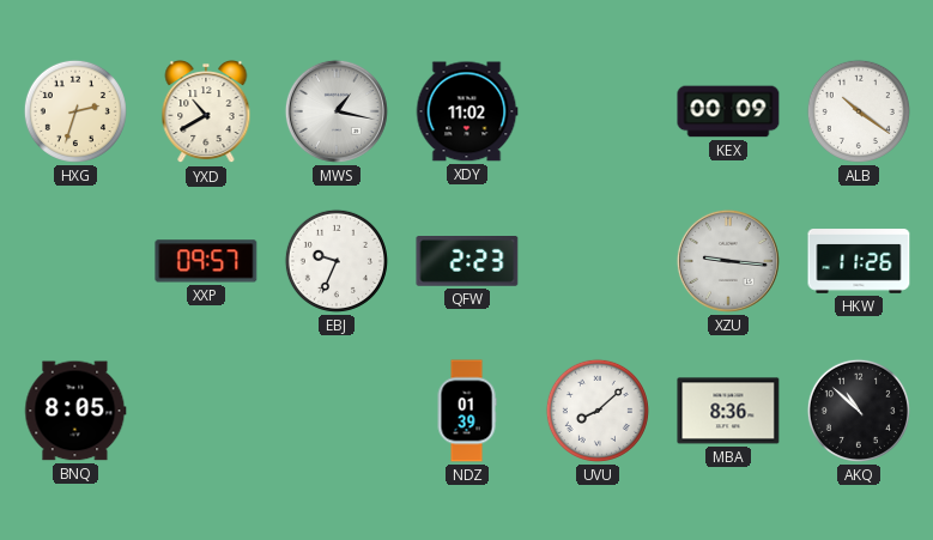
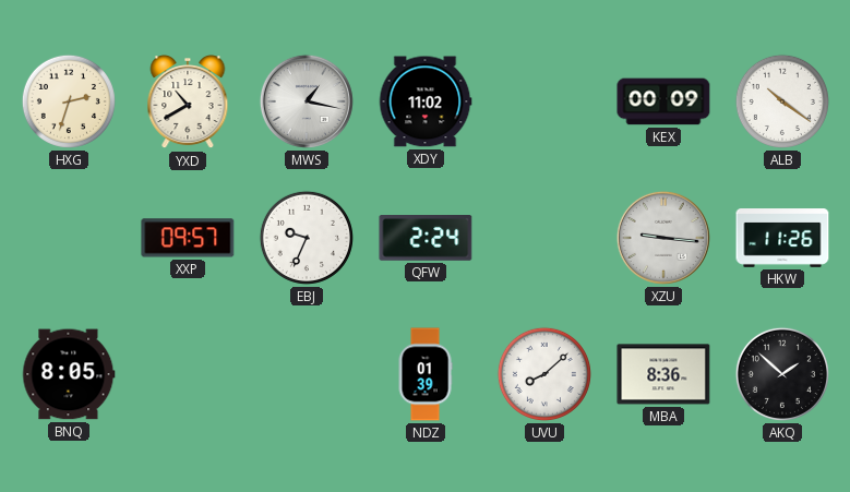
QFW: 2:23 -> 2:24 (426, 239)
AKQ: 10:52 -> 1:52 (782, 374)
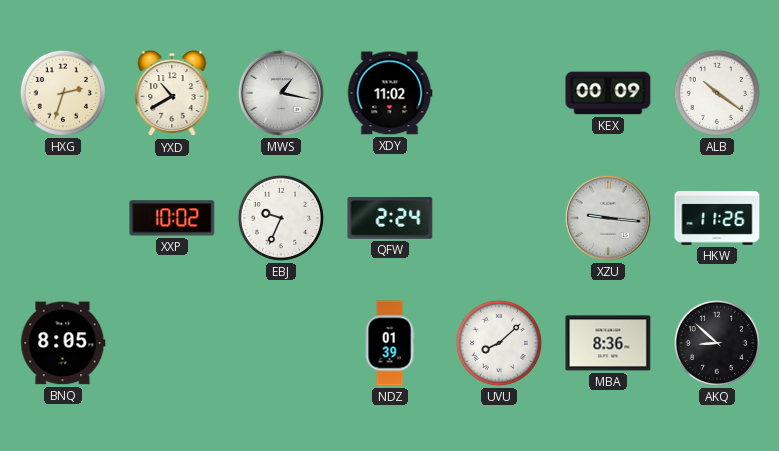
XXP: 09:57 -> 10:02 (172, 218)
AKQ: 1:52 -> 8:52 (717, 343)
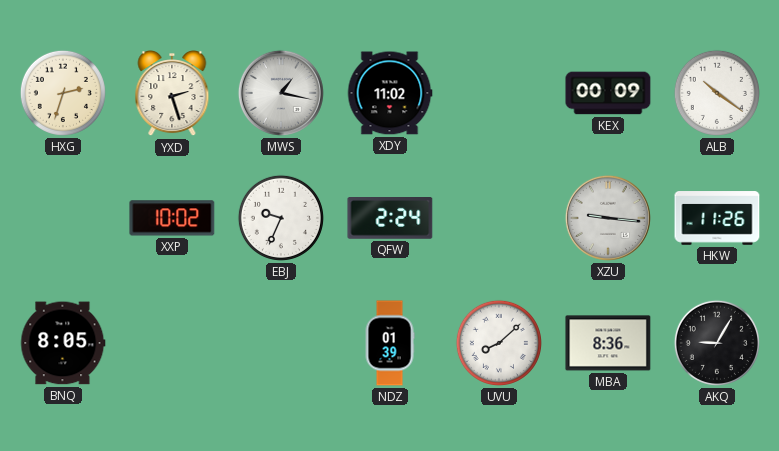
YXD: 10:40 -> 2:27 (172, 94)
AKQ: 8:52 -> 9:05 (717, 343)
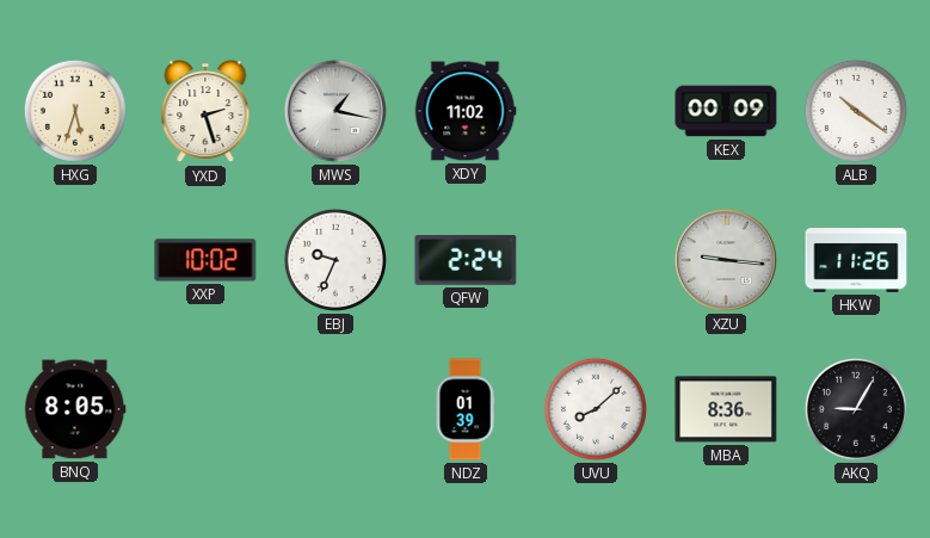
HXG: 2:33 -> 5:33 (75, 111)
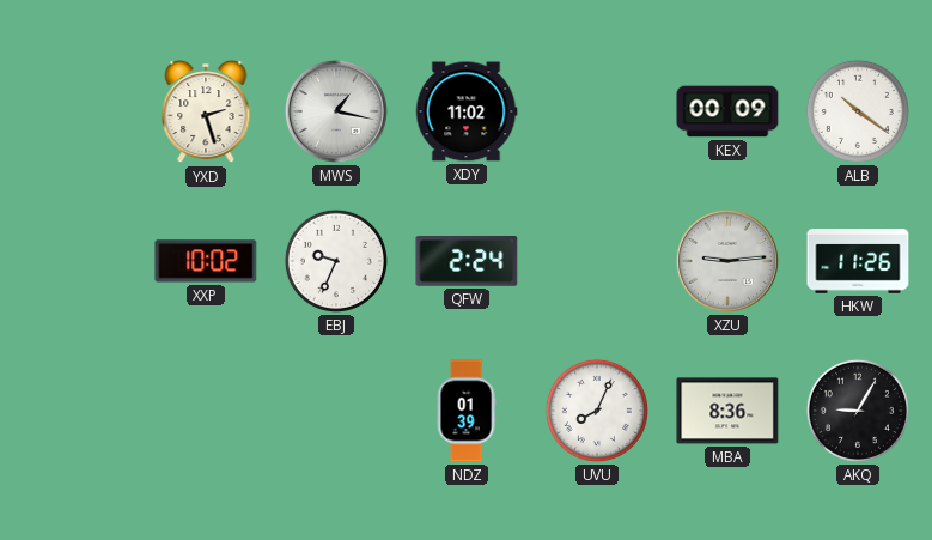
HXG: 5:33 -> none (75, 111)
XZU: 9:16 -> 9:14 (727, 261)
BNQ: 8:05 -> none (75, 409)
UVU: 8:08 -> 8:04 (597, 411)
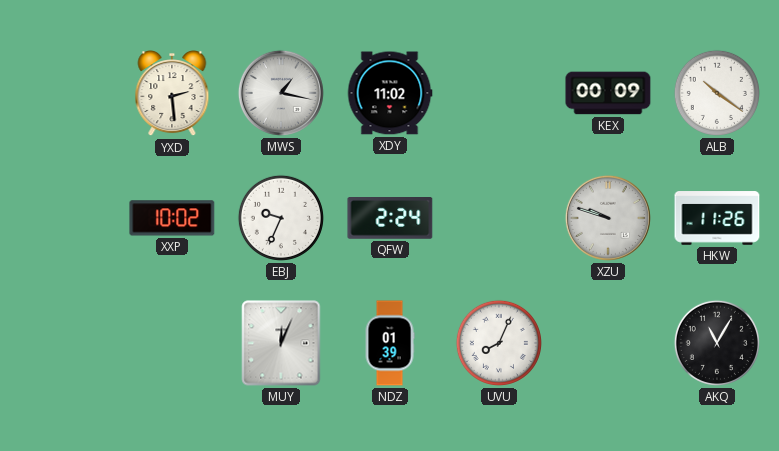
YXD: 2:27 -> 2:29 (172, 94)
XZU: 9:14 -> 9:48 (608, 218)
MUY: none -> 12:04 (281, 343)
MBA: 8:36 -> none (727, 411)
AKQ: 9:05 -> 11:05 (717, 343)
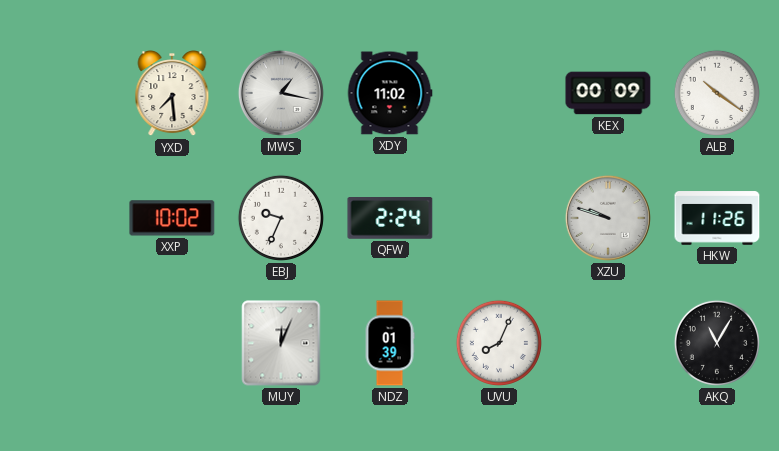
YXD: 2:29 -> 7:29 (172, 94)
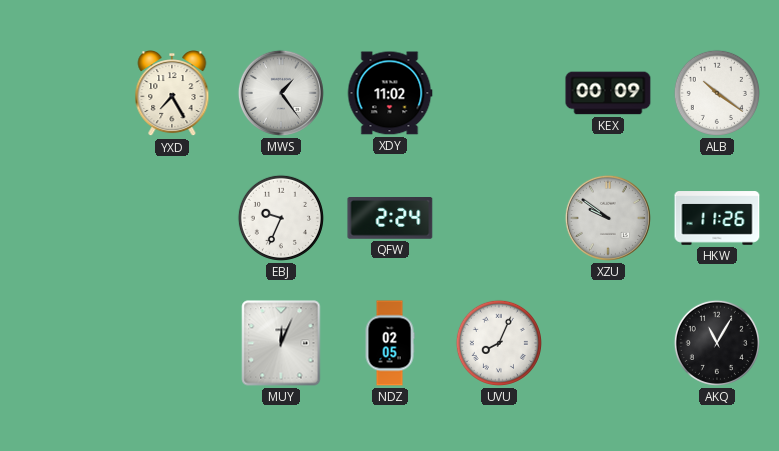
YXD: 7:29 -> 7:25 (172, 94)
MWS: 1:17 -> 1:24 (281, 93)
XXP: 10:02 -> none (172, 218)
XZU: 9:48 -> 9:51 (608, 218)
NDZ: 01:39 -> 02:05 (390, 343)
